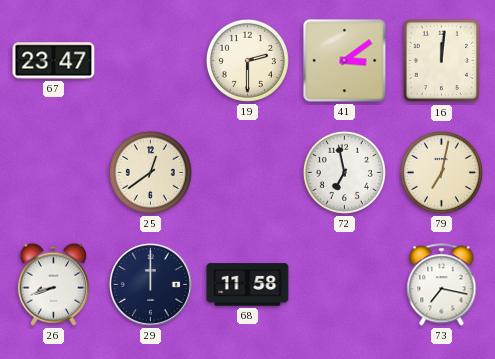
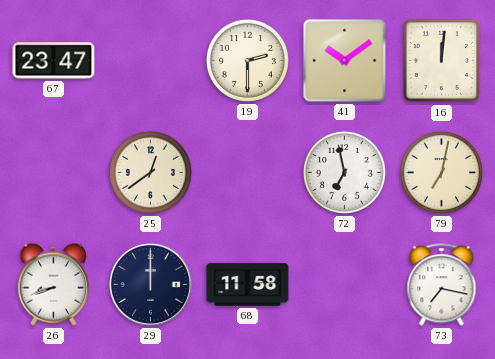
41: 3:09 -> 10:09 (345, 61)
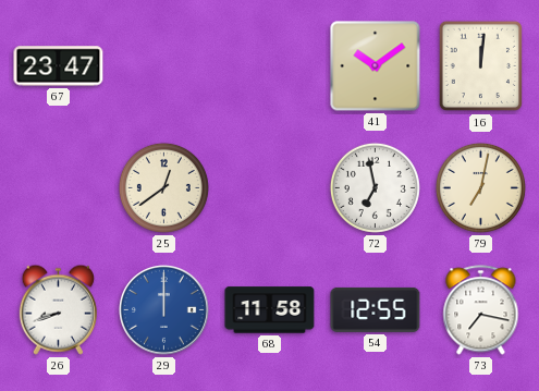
19: 2:30 -> none (247, 60)
29 dial: navy -> blue (164, 310)
54: none -> 12:55 (376, 309)
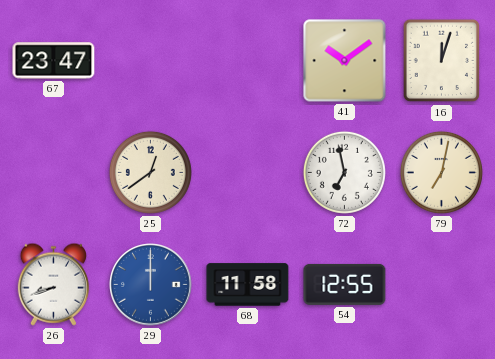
16: 12:01 -> 12:03 (441, 61)
73: 7:17 -> none (481, 310)
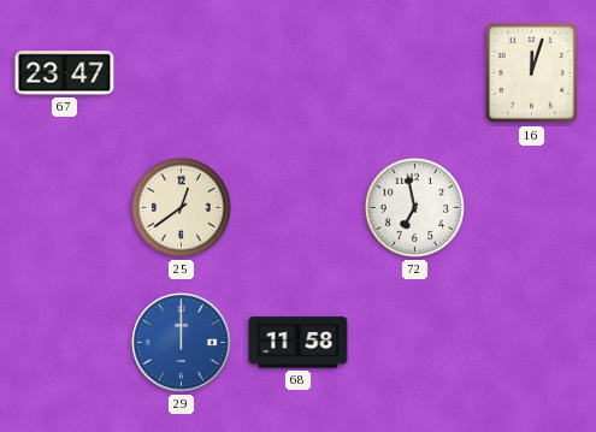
41: 10:09 -> none (345, 61)
79: 7:02 -> none (441, 172)
26: 8:42 -> none (53, 284)
54: 12:55 -> none (345, 284)
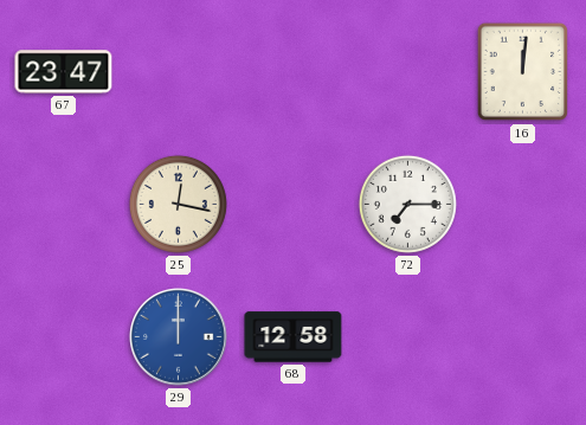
16: 12:03 -> 12:01 (522, 72)
25: 12:39 -> 12:17 (178, 204)
72: 6:58 -> 7:15 (407, 204)
68: 11:58 -> 12:58 (294, 337)
